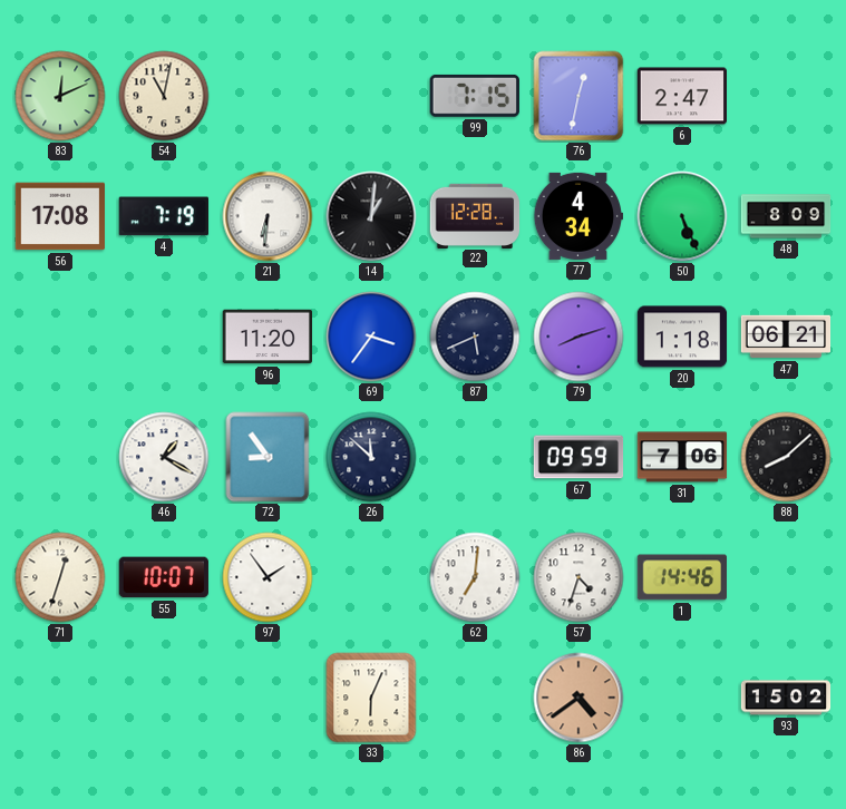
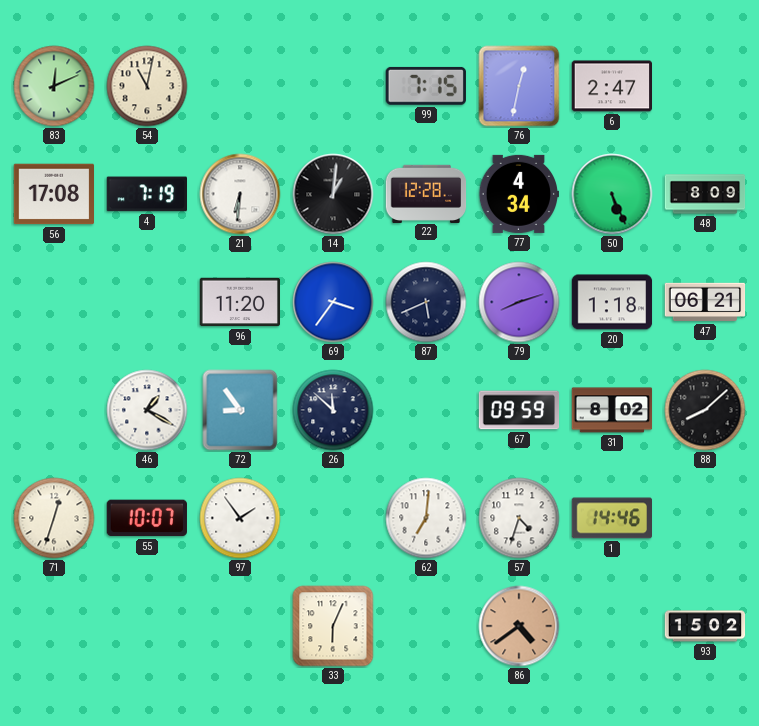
31: 7:06 -> 8:02 (612, 410)
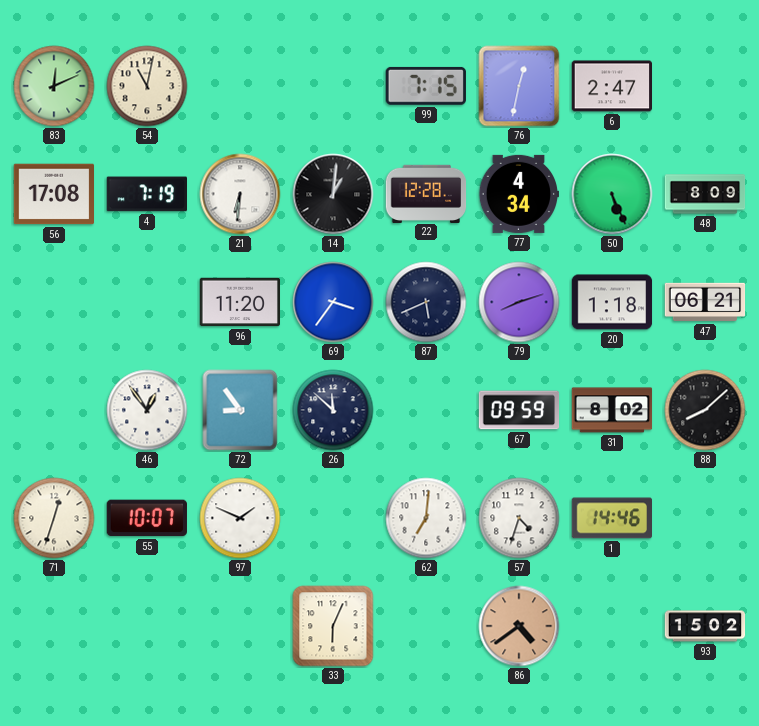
46: 1:20 -> 12:54 (147, 410)
97: 1:54 -> 1:49 (240, 518)
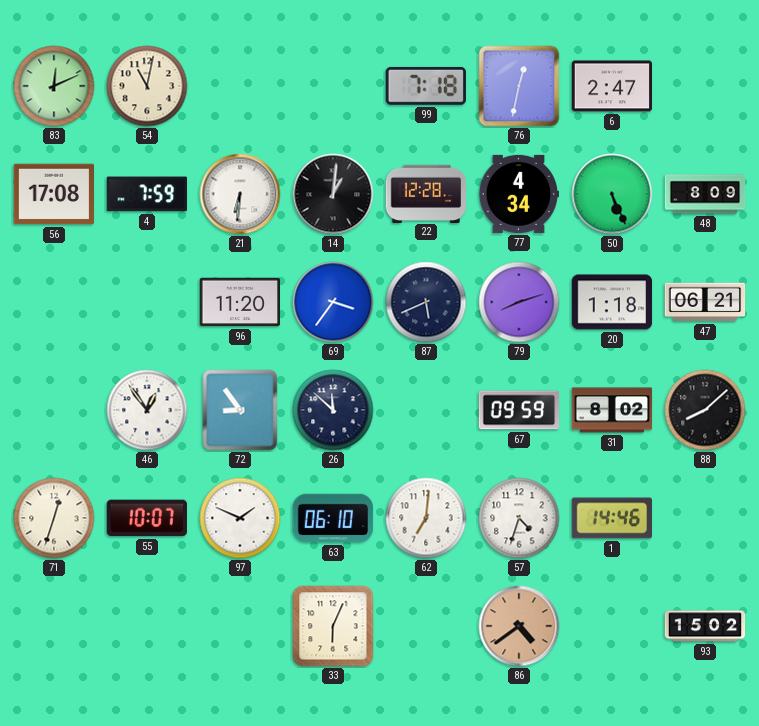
99: 7:15 -> 7:18 (426, 86)
4: 7:19 -> 7:59 (146, 194)
63: none -> 06:10 (333, 518)
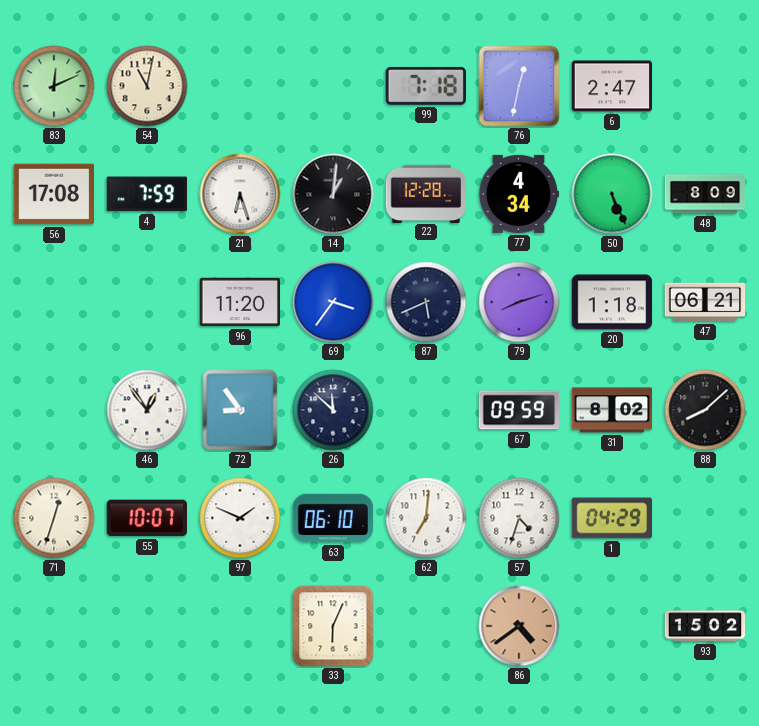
21: 6:31 -> 6:27 (240, 194)
1: 14:46 -> 04:29 (611, 518)
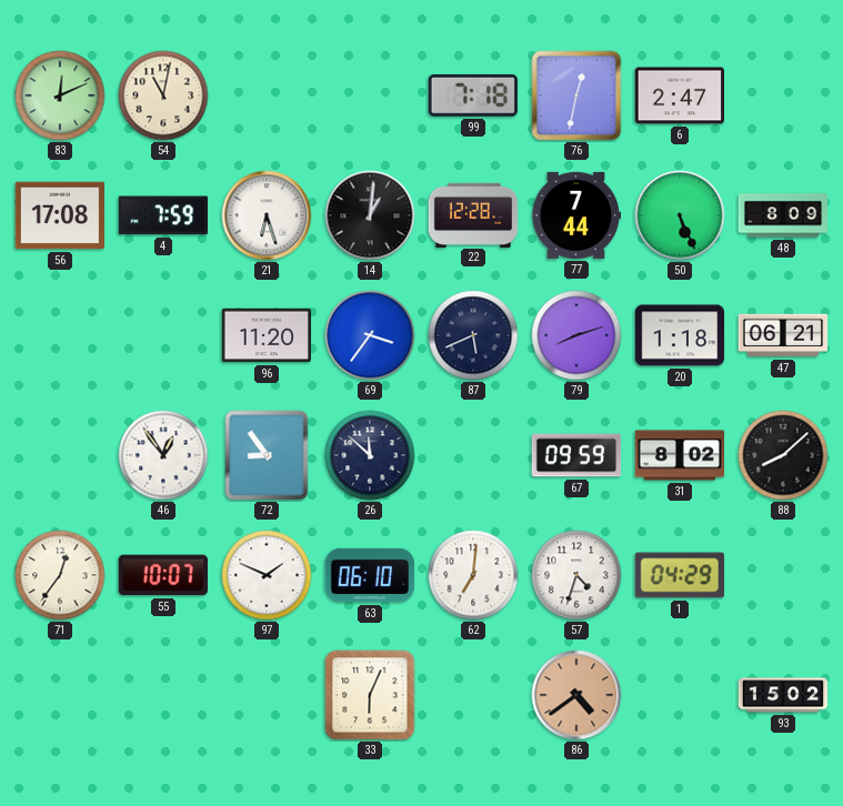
77: 4:34 -> 7:44 (576, 215)
71: 12:33 -> 12:36 (60, 575)
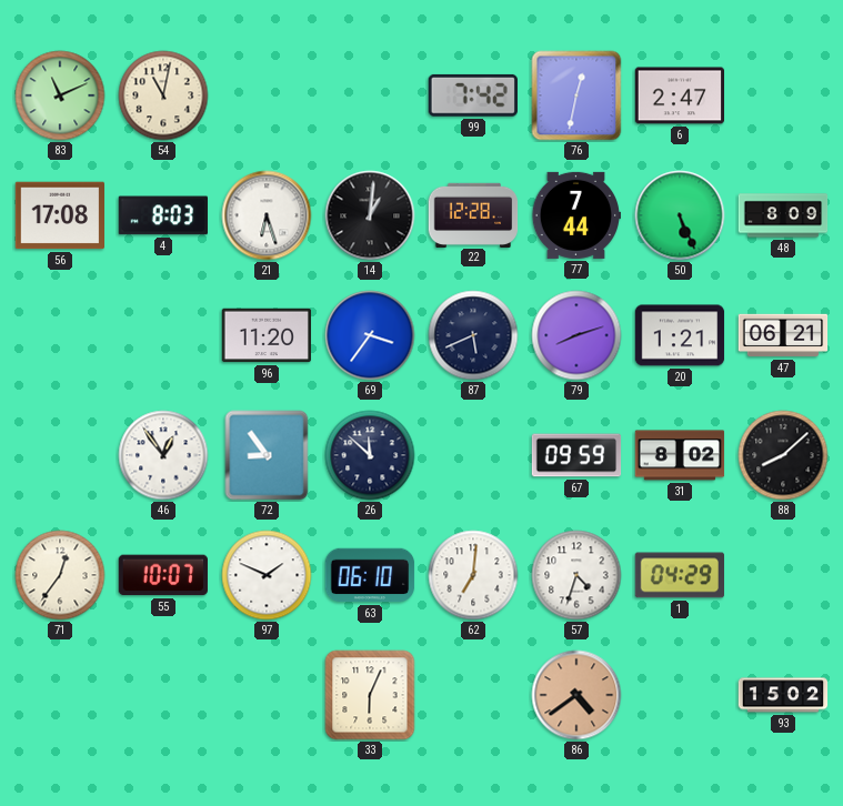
83: 12:11 -> 11:11 (60, 95)
99: 7:18 -> 7:42 (473, 95)
4: 7:59 -> 8:03 (162, 215)
20: 1:18 -> 1:21 (680, 335)
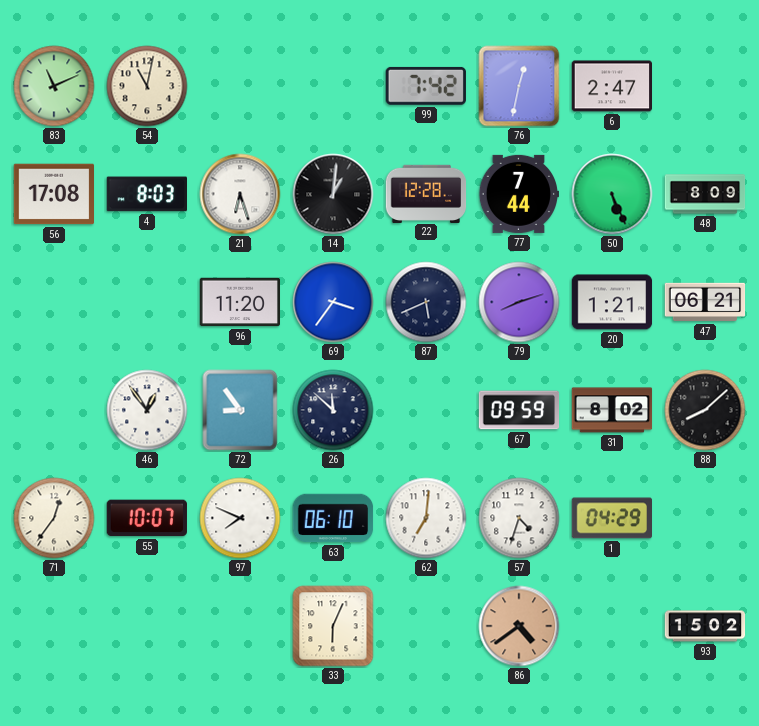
97: 1:49 -> 7:49 (240, 518)
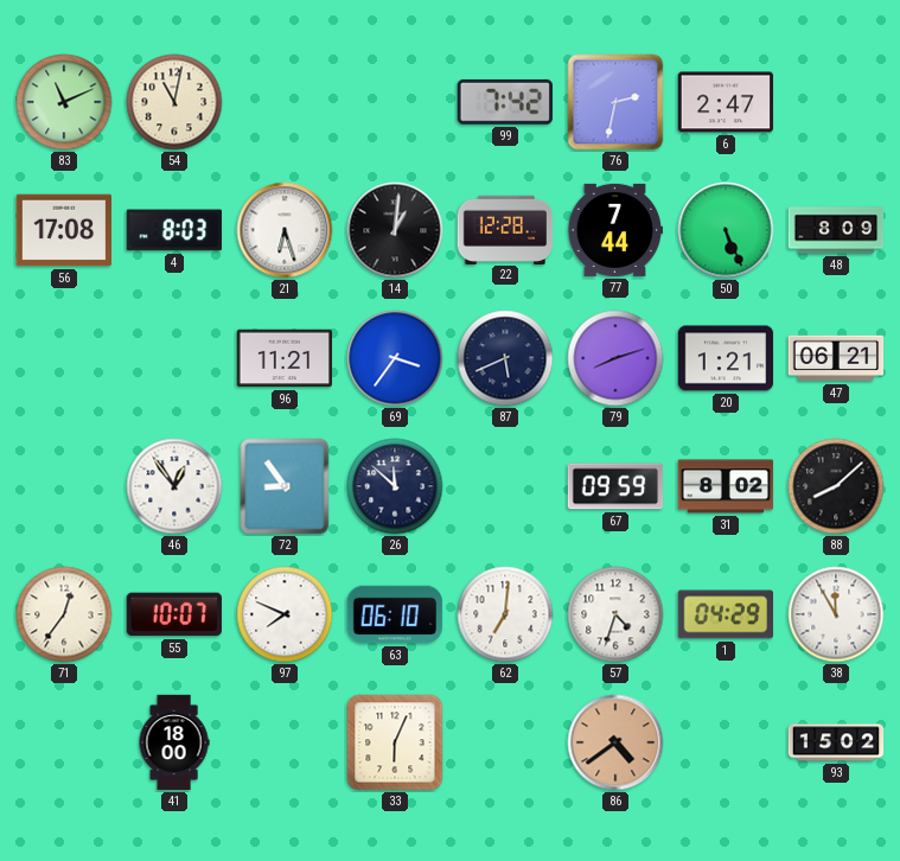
76: 12:32 -> 2:32 (615, 102)
96: 11:20 -> 11:21 (285, 358)
38: none -> 11:55 (836, 614)
41: none -> 18:00 (174, 742)
